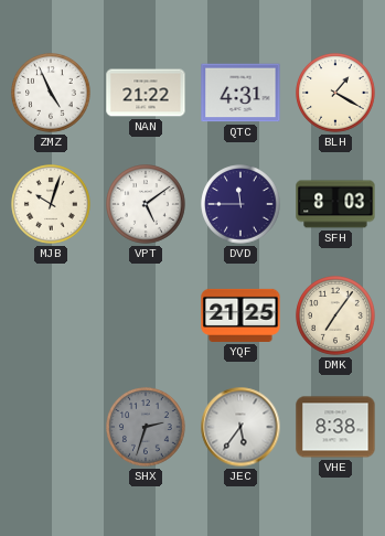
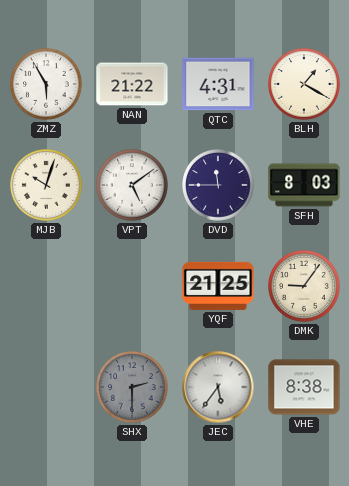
ZMZ: 4:56 -> 5:55 (46, 84)
DMK: 7:06 -> 9:06 (304, 286)
SHX: 2:33 -> 2:30 (132, 387)
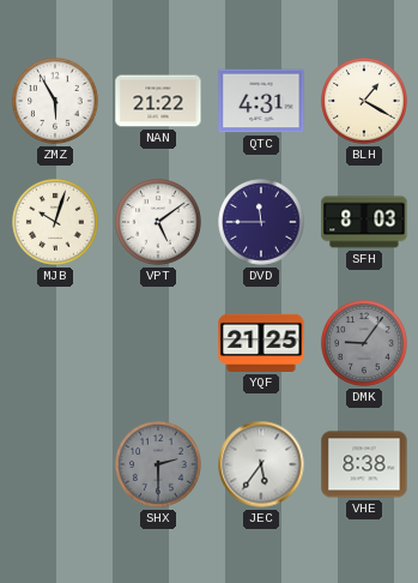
DMK dial: cream -> grey (364, 343)
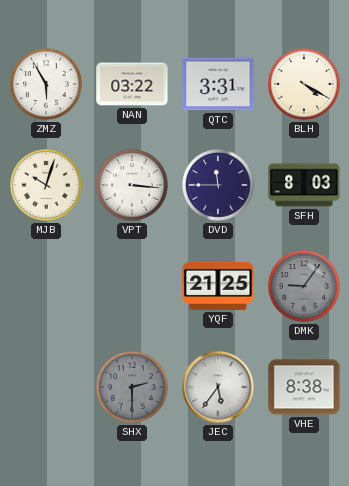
NAN: 21:22 -> 03:22 (132, 84)
QTC: 4:31 -> 3:31 (218, 84)
BLH: 1:20 -> 4:20 (304, 84)
VPT: 5:09 -> 3:16 (132, 185)
